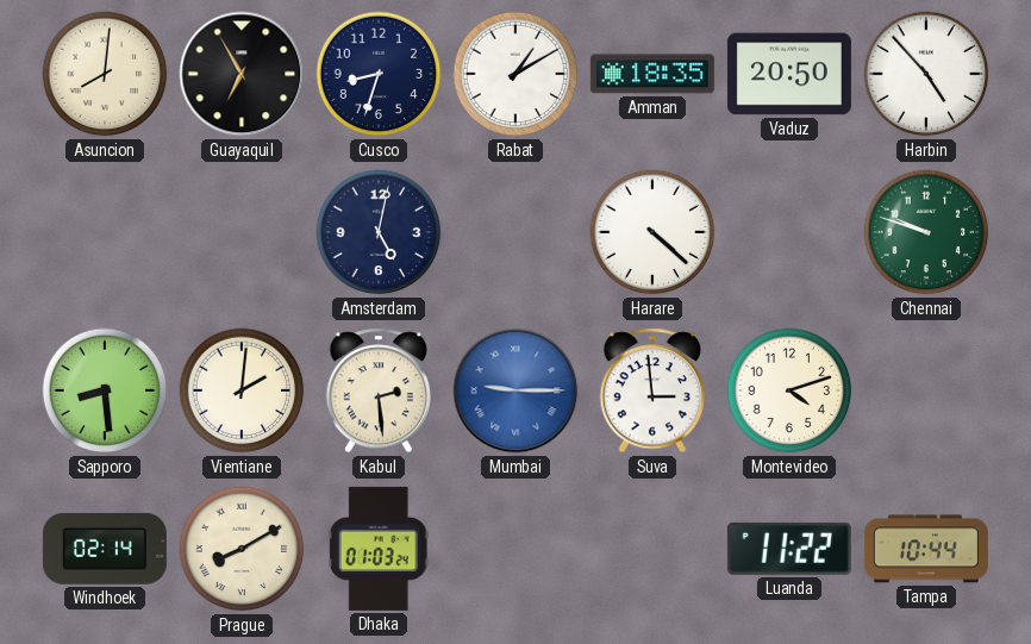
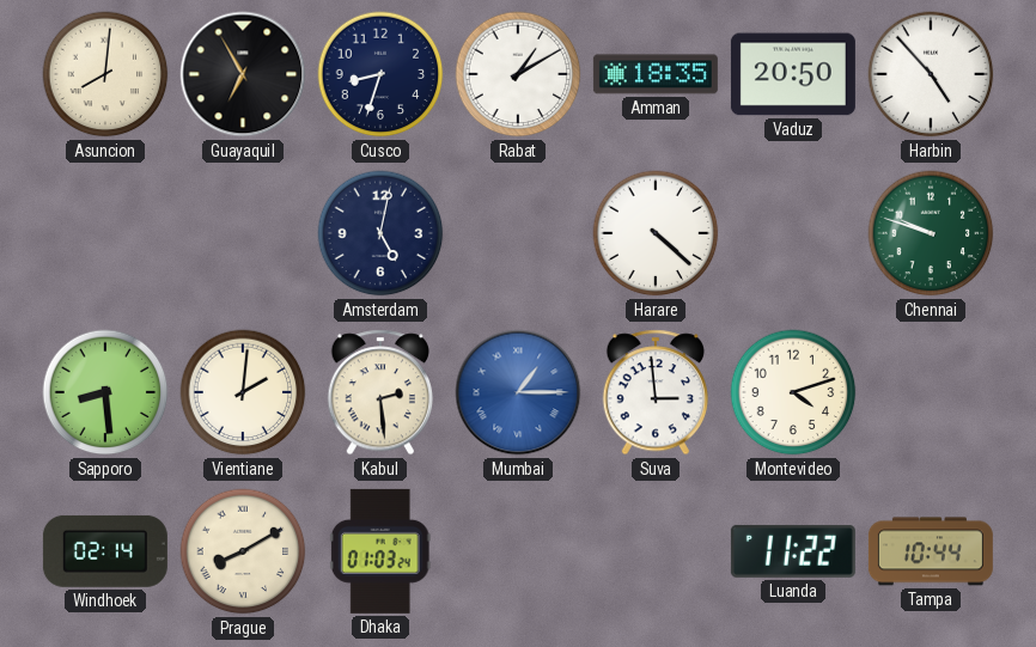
Mumbai: 9:15 -> 1:15 (518, 392)
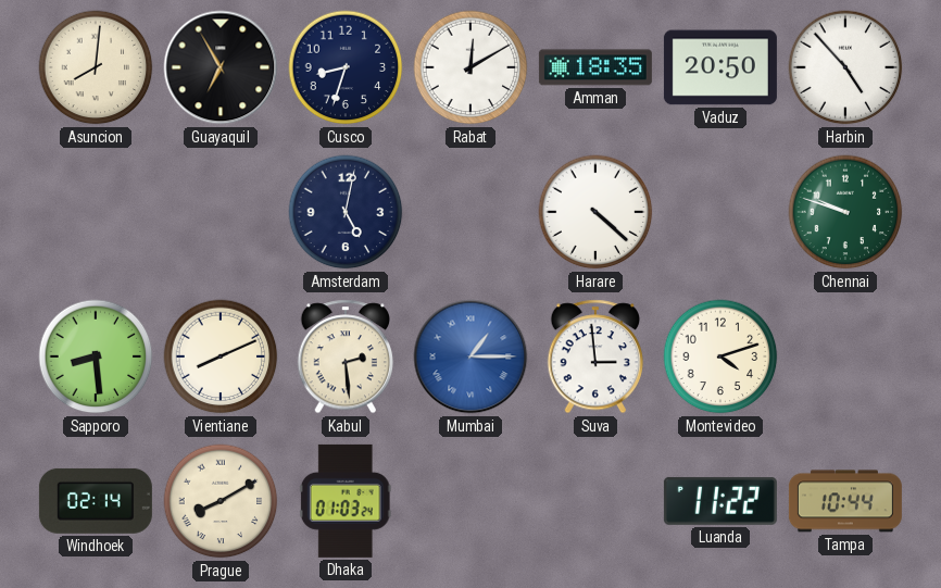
Rabat: 1:10 -> 12:10 (470, 67)
Vientiane: 2:01 -> 8:11 (221, 356)
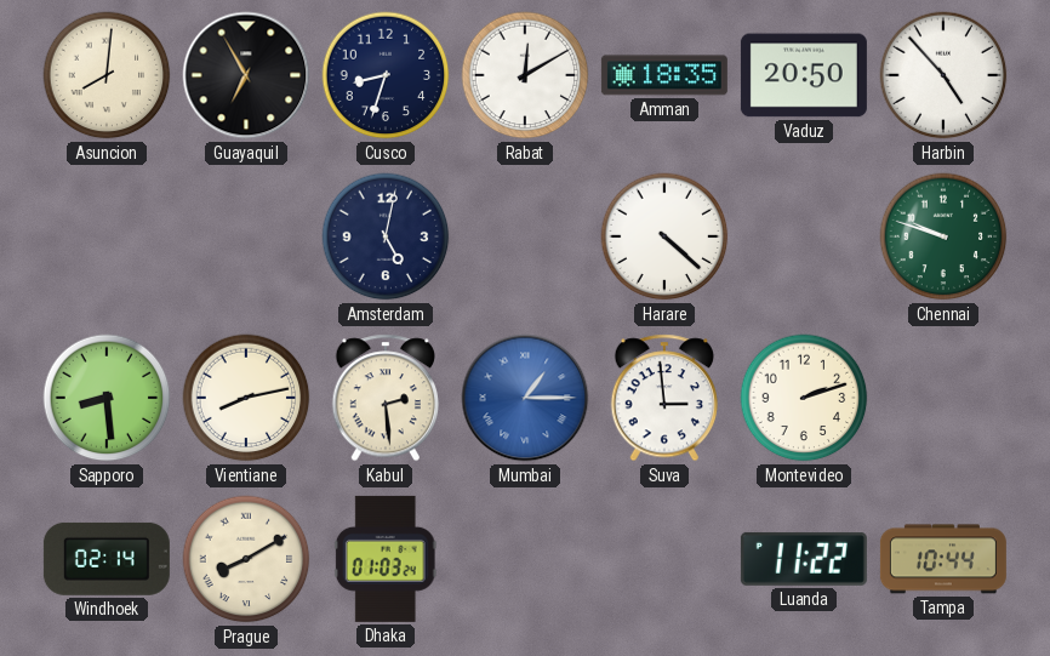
Vientiane: 8:11 -> 8:13 (246, 398)
Montevideo: 4:12 -> 2:12 (804, 398)
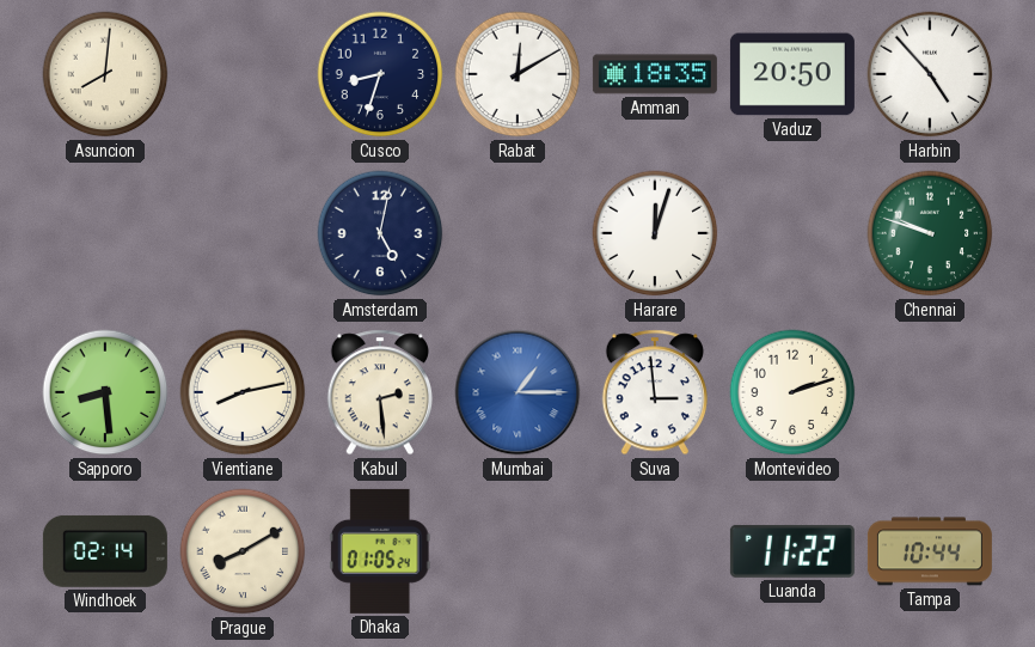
Guayaquil: 6:55 -> none (246, 75)
Harare: 4:22 -> 12:03 (655, 233)
Dhaka: 01:03 -> 01:05 (380, 551)
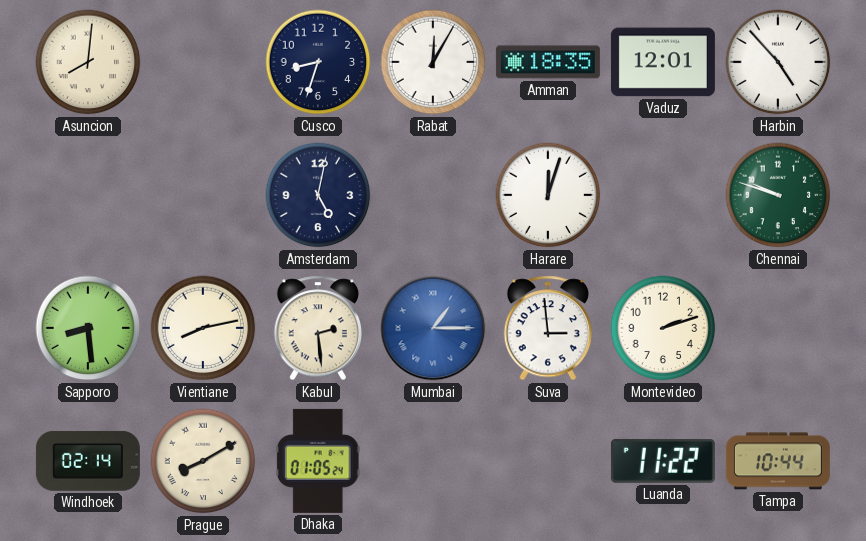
Rabat: 12:10 -> 12:05 (433, 62)
Vaduz: 20:50 -> 12:01 (663, 62)
